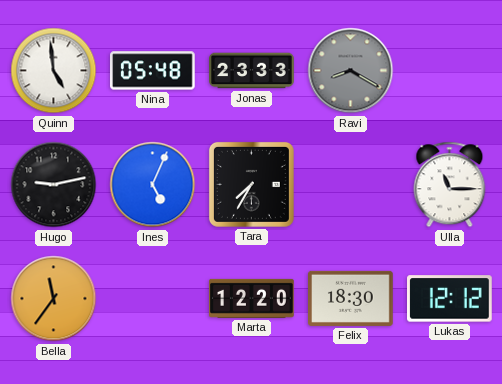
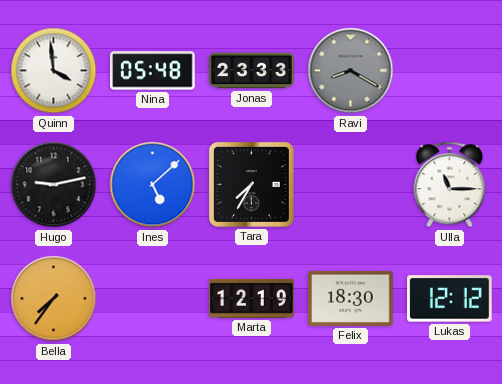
Quinn: 4:59 -> 3:59 (54, 71)
Ines: 5:04 -> 5:08 (153, 185)
Bella: 11:36 -> 7:36 (54, 299)
Marta: 12:20 -> 12:19 (252, 298)
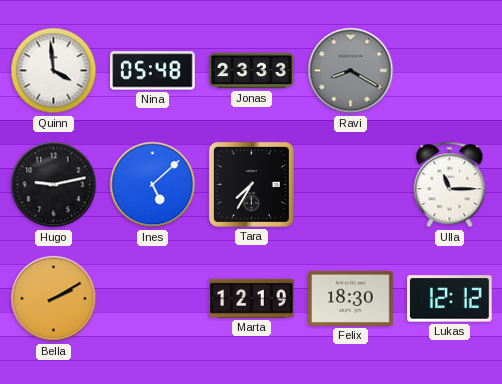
Bella: 7:36 -> 2:10 (54, 299)
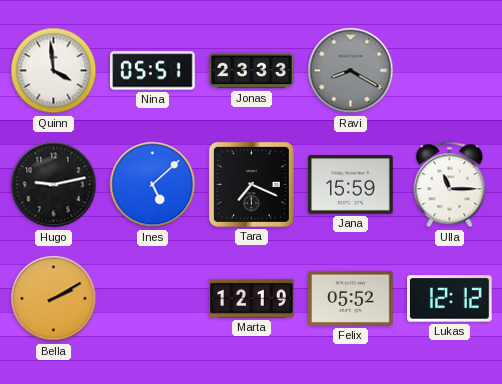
Nina: 05:48 -> 05:51 (153, 71)
Tara: 7:35 -> 7:19 (251, 184)
Jana: none -> 15:59 (351, 185)
Felix: 18:30 -> 05:52 (351, 298)
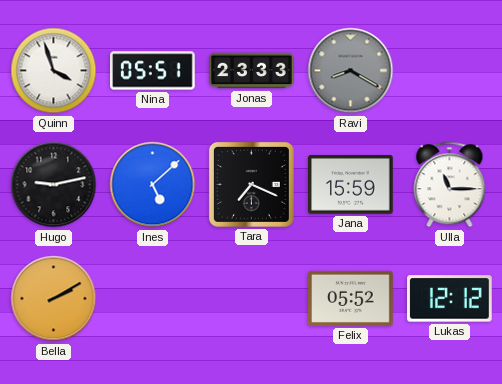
Quinn: 3:59 -> 3:57 (54, 71)
Marta: 12:19 -> none (252, 298)
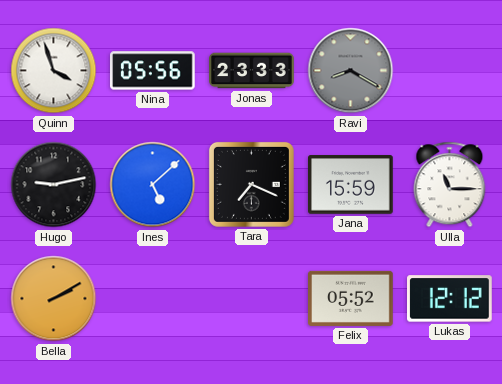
Nina: 05:51 -> 05:56 (153, 71)
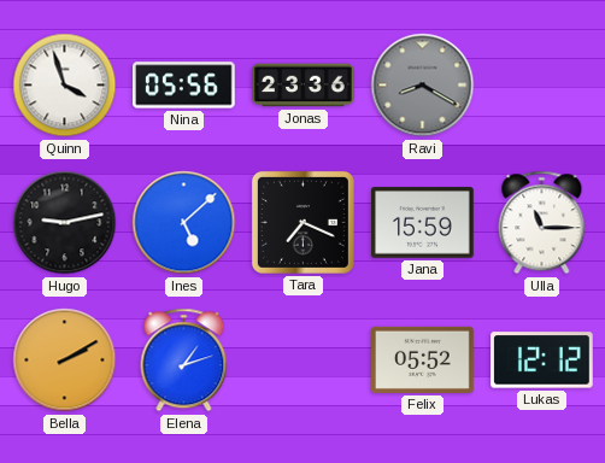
Jonas: 23:33 -> 23:36 (304, 86)
Elena: none -> 1:12 (184, 361)
